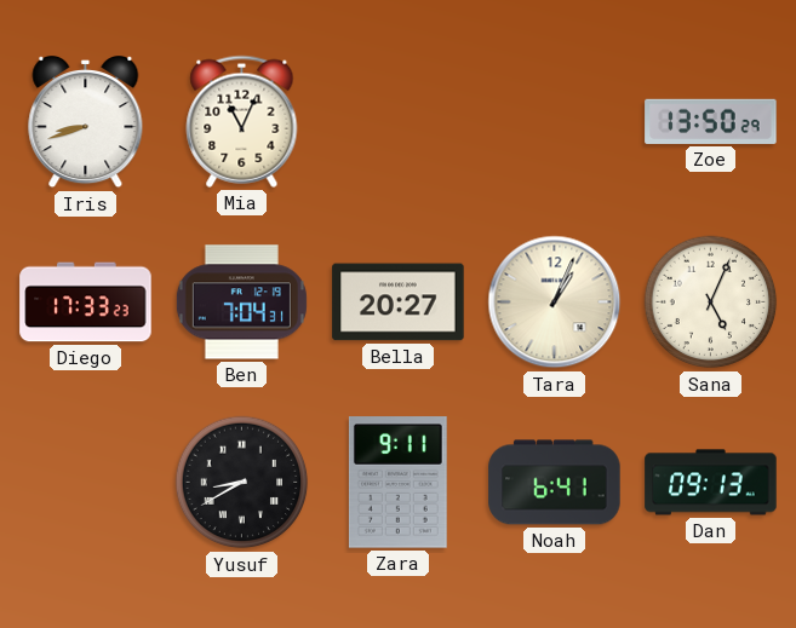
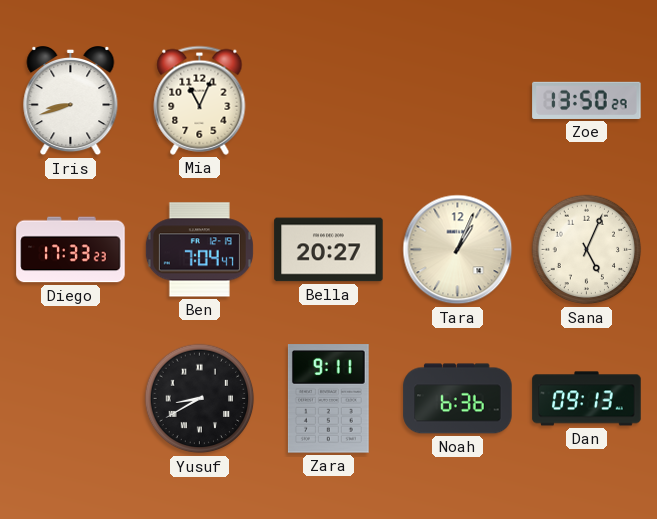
Ben: 7:04:31 -> 7:04:47 (199, 250)
Noah: 6:41 -> 6:36 (458, 399)
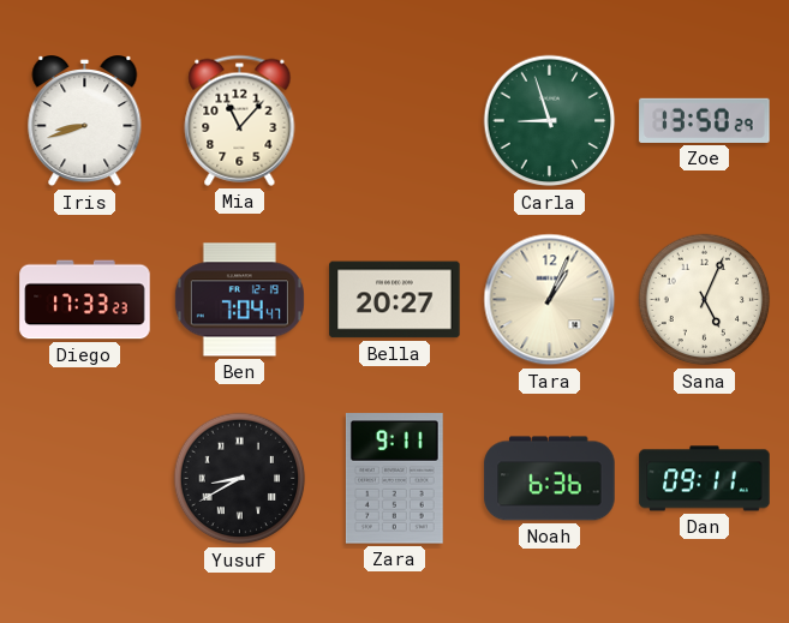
Mia: 11:04 -> 11:07 (240, 120)
Carla: none -> 8:57 (550, 121)
Dan: 09:13 -> 09:11 (705, 479)
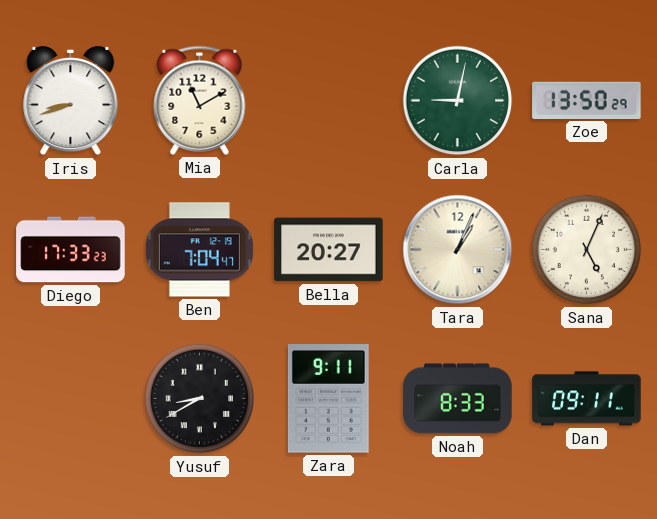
Mia: 11:07 -> 11:10 (200, 100)
Carla: 8:57 -> 9:02 (458, 101)
Noah: 6:36 -> 8:33 (458, 399)
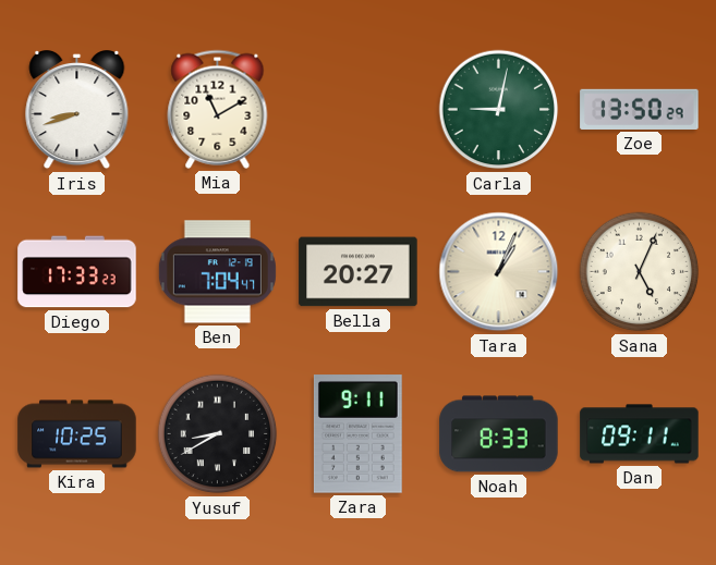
Kira: none -> 10:25 (77, 434)
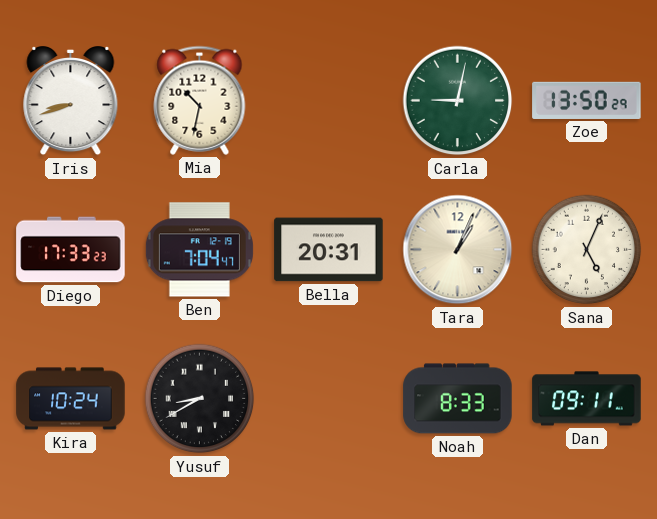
Mia: 11:10 -> 10:32 (200, 100)
Bella: 20:27 -> 20:31 (329, 250)
Kira: 10:25 -> 10:24 (71, 399)
Zara: 9:11 -> none (357, 434)
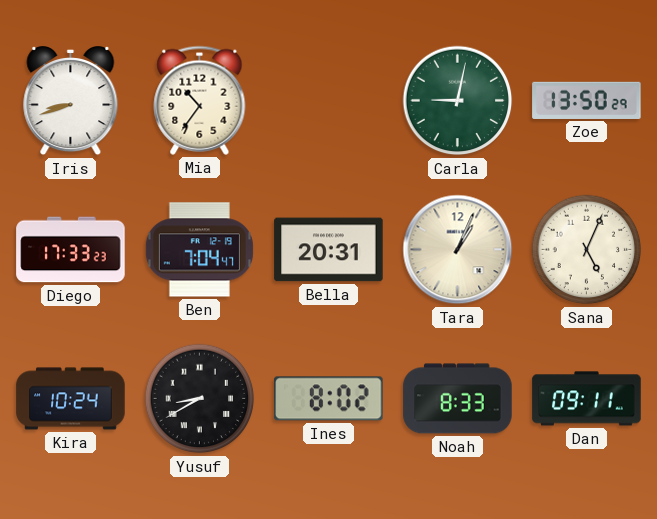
Mia: 10:32 -> 10:36 (200, 100)
Ines: none -> 8:02 (329, 399)
